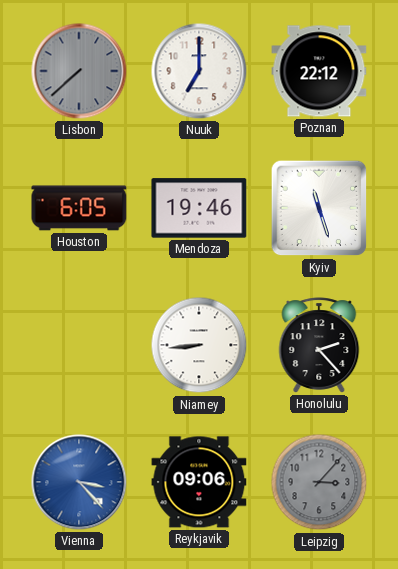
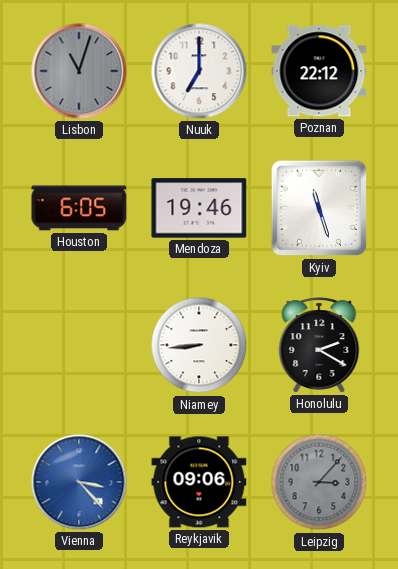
Lisbon: 7:38 -> 11:03 (79, 71)
Honolulu: 2:23 -> 2:20 (319, 345)
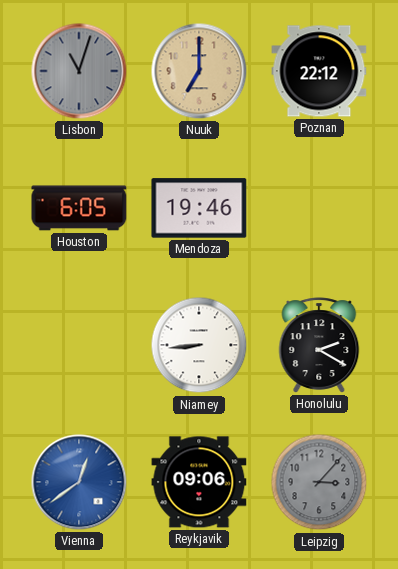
Nuuk dial: white -> champagne (199, 71)
Kyiv: 11:27 -> none (319, 208)
Vienna: 3:23 -> 12:39 (79, 482)
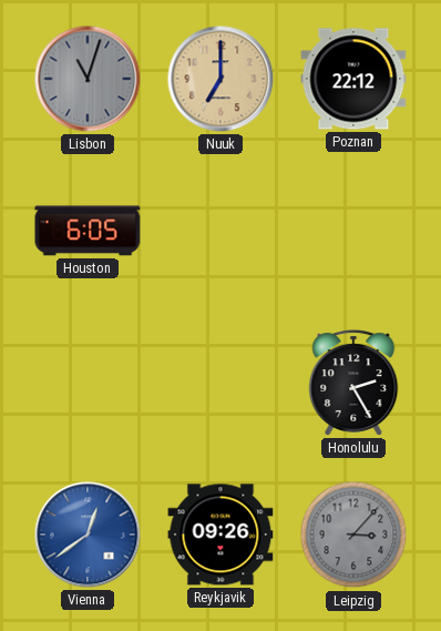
Mendoza: 19:46 -> none (199, 208)
Niamey: 8:44 -> none (199, 345)
Honolulu: 2:20 -> 2:25 (353, 383)
Reykjavik: 09:06 -> 09:26 (221, 535)
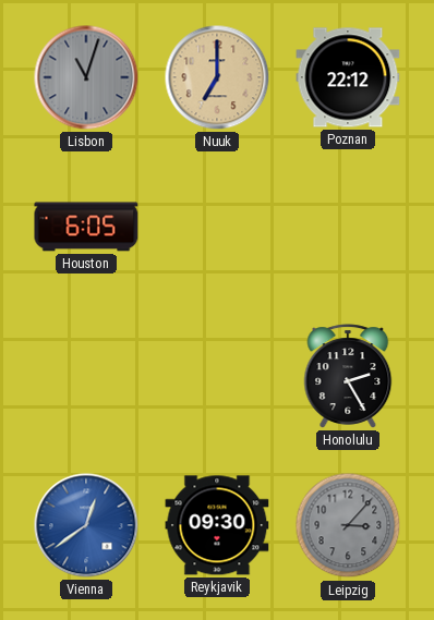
Reykjavik: 09:26 -> 09:30 (217, 525)
